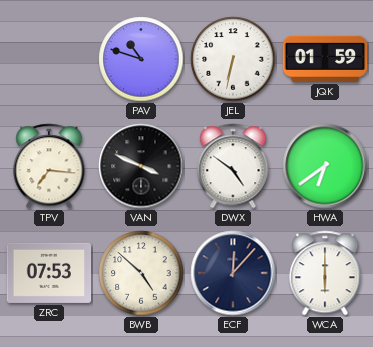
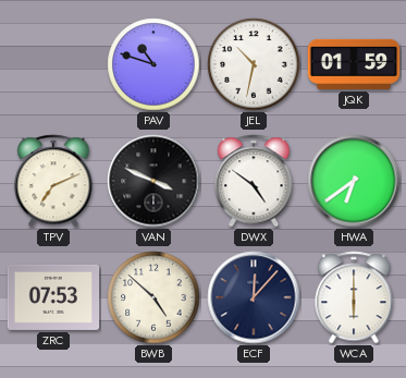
JEL: 6:32 -> 10:32 (254, 64)
TPV: 7:16 -> 7:11 (53, 181)
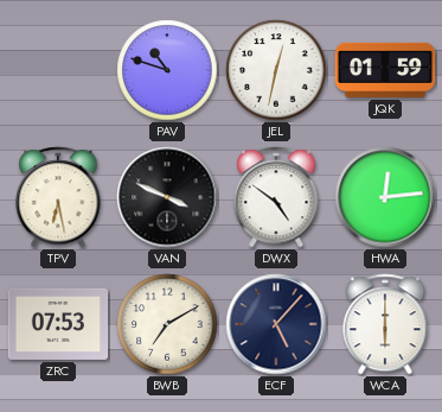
JEL: 10:32 -> 12:32 (276, 70)
TPV: 7:11 -> 6:28 (58, 197)
HWA: 6:39 -> 12:14 (385, 197)
BWB: 4:52 -> 7:10 (167, 324)
ECF: 12:07 -> 5:07 (276, 324)
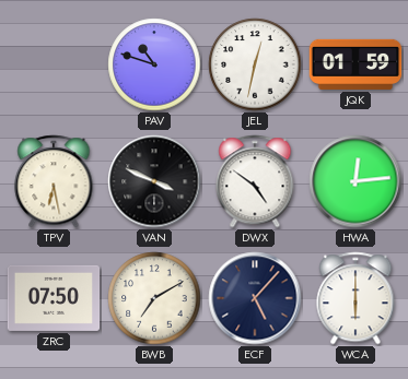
ZRC: 07:53 -> 07:50 (54, 298)
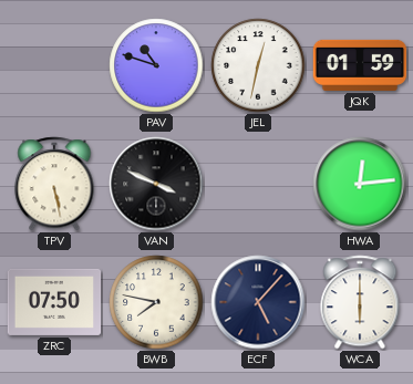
TPV: 6:28 -> 5:28 (54, 184)
DWX: 4:51 -> none (255, 181)
BWB: 7:10 -> 7:47 (156, 302)
